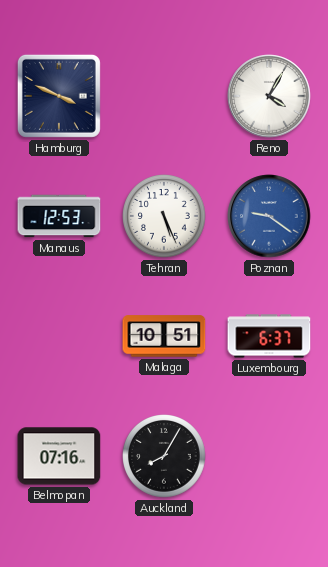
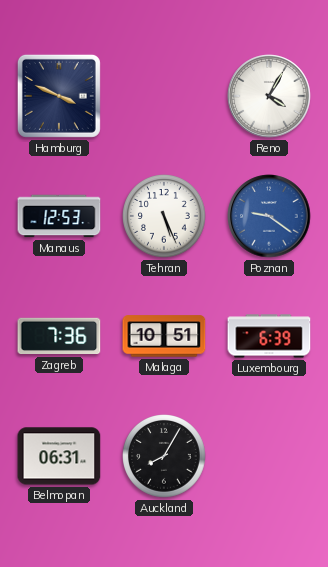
Zagreb: none -> 7:36 (59, 336)
Luxembourg: 6:37 -> 6:39 (269, 336)
Belmopan: 07:16 -> 06:31 (59, 456)
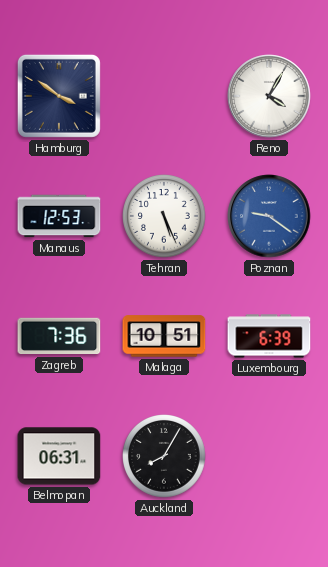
Hamburg: 3:49 -> 3:51 (59, 96)
